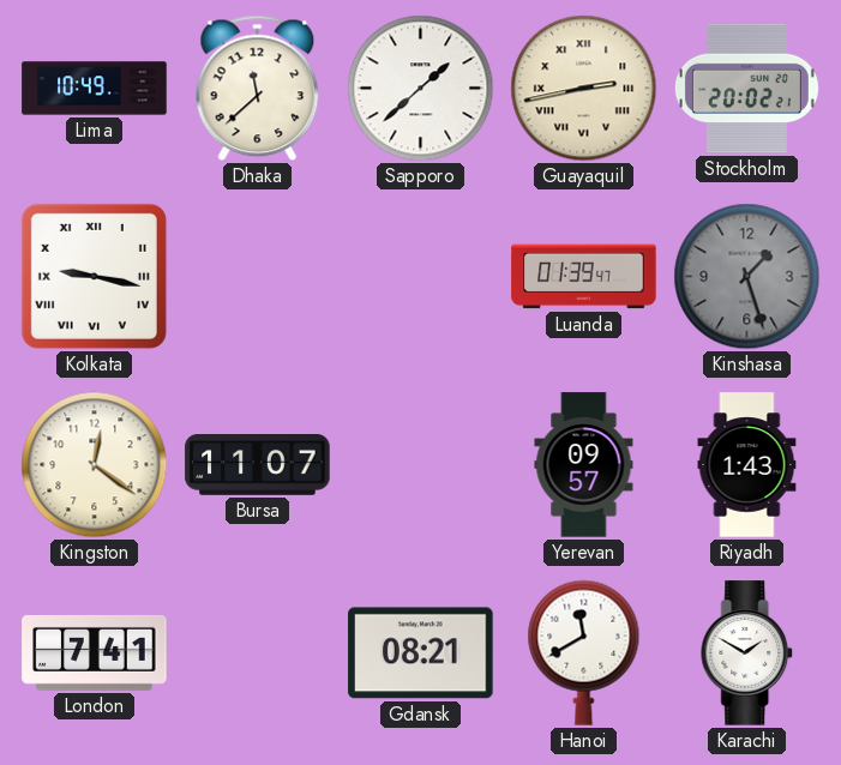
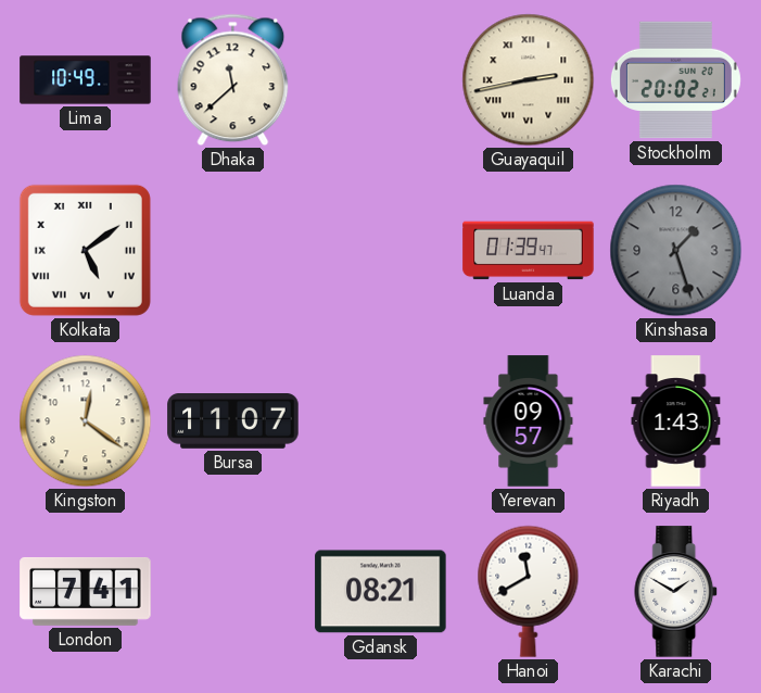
Sapporo: 1:38 -> none (421, 89)
Kolkata: 9:17 -> 5:09 (85, 250)
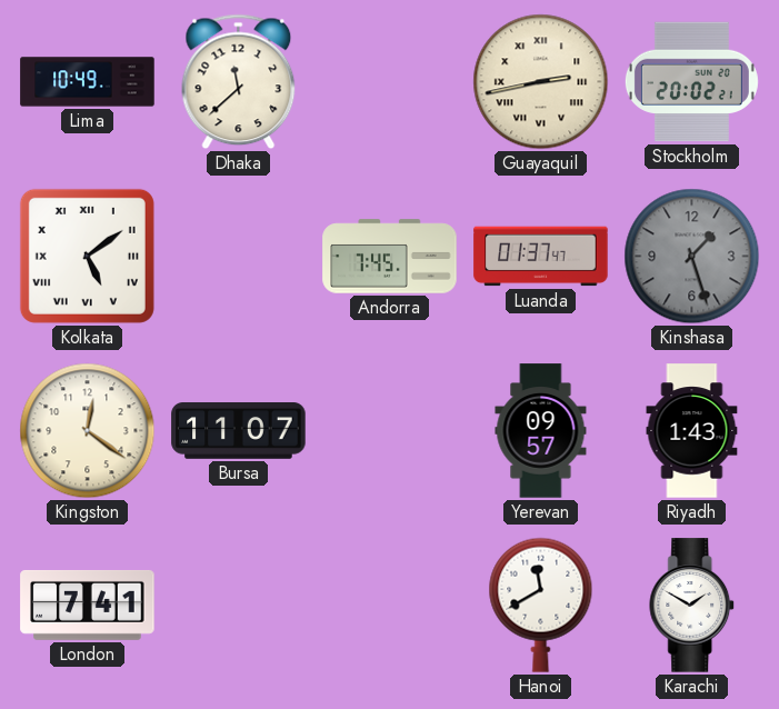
Andorra: none -> 7:45 (390, 257)
Luanda: 01:39 -> 01:37 (541, 257)
Gdansk: 08:21 -> none (381, 592)
